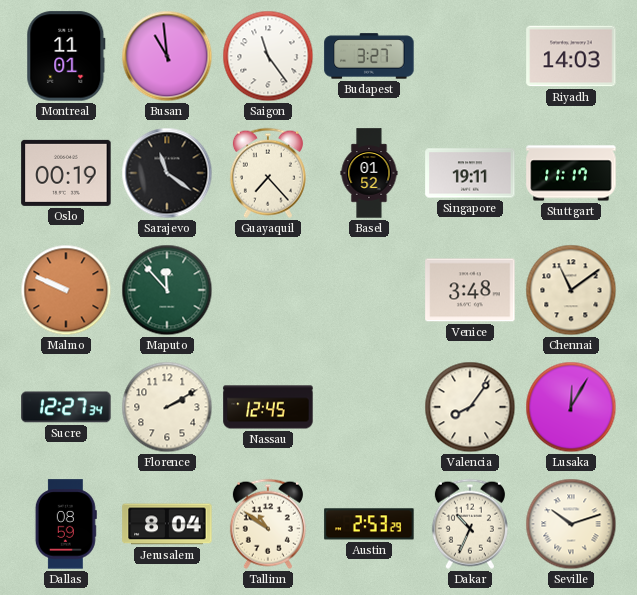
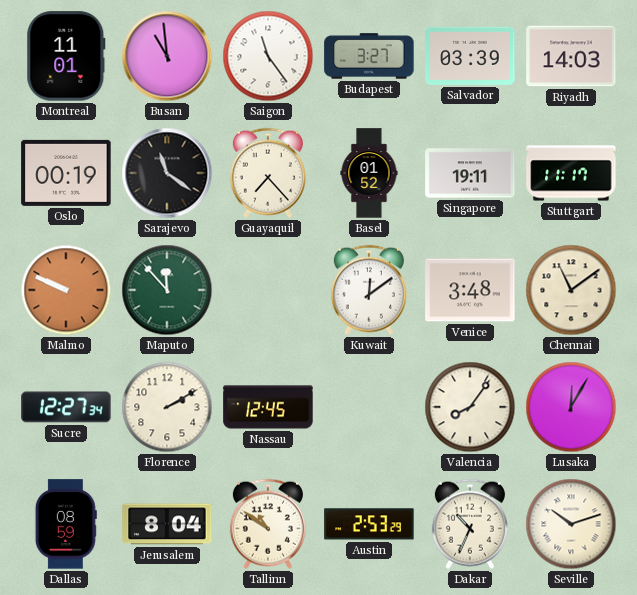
Salvador: none -> 03:39 (470, 56)
Kuwait: none -> 12:09 (369, 290)
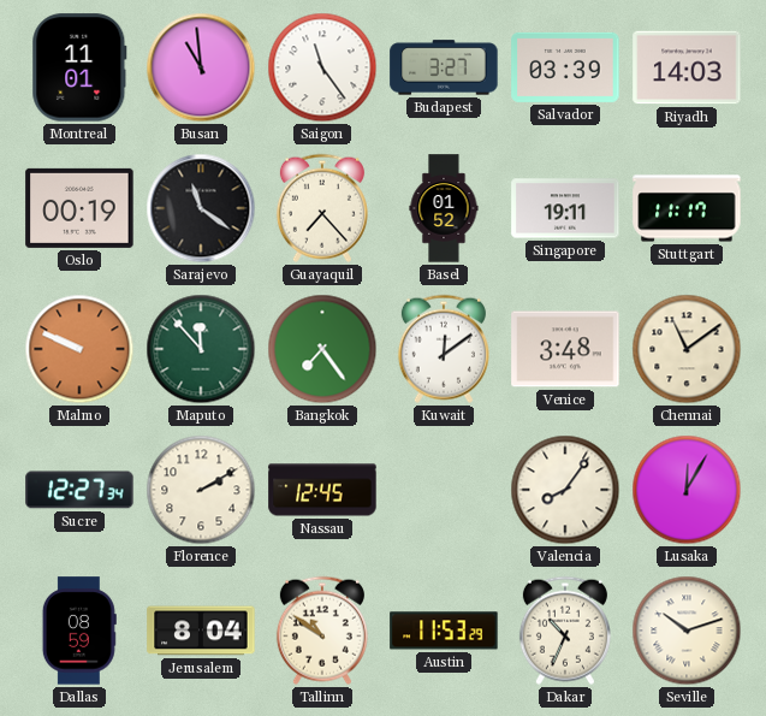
Bangkok: none -> 7:24 (322, 349)
Austin: 2:53 -> 11:53 (444, 631)
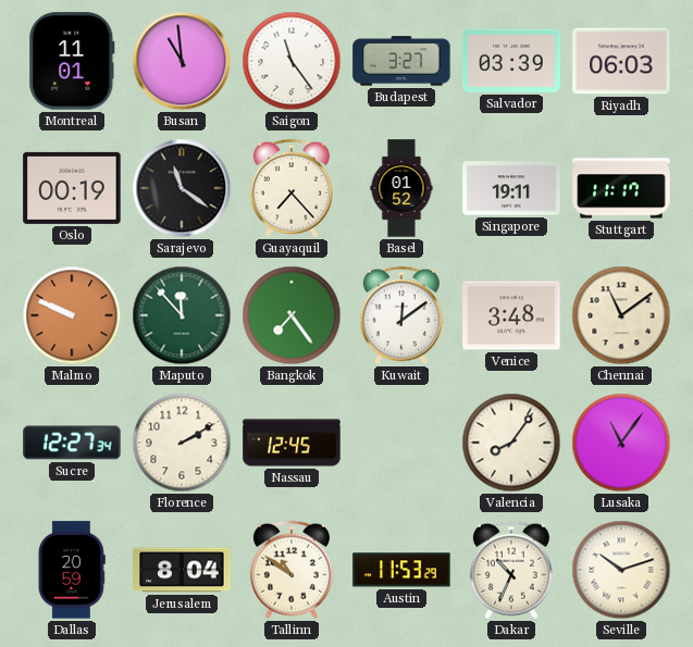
Riyadh: 14:03 -> 06:03 (621, 61)
Lusaka: 12:05 -> 11:06 (621, 443)
Dallas: 08:59 -> 20:59 (72, 570)
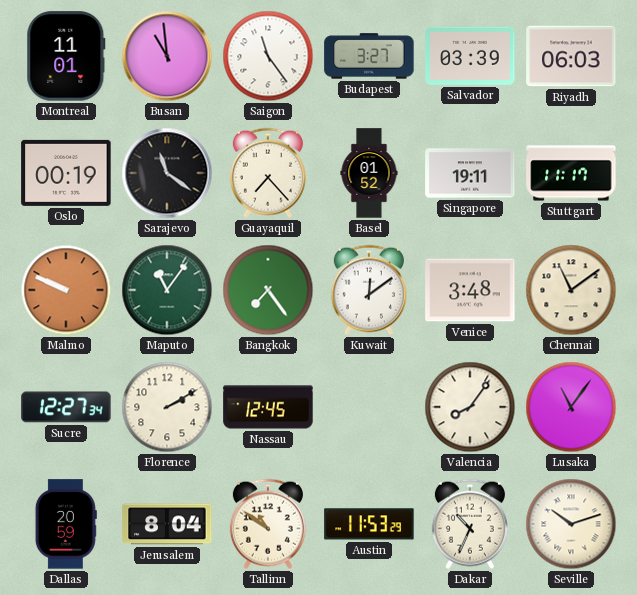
Maputo: 11:53 -> 11:06 (167, 290)
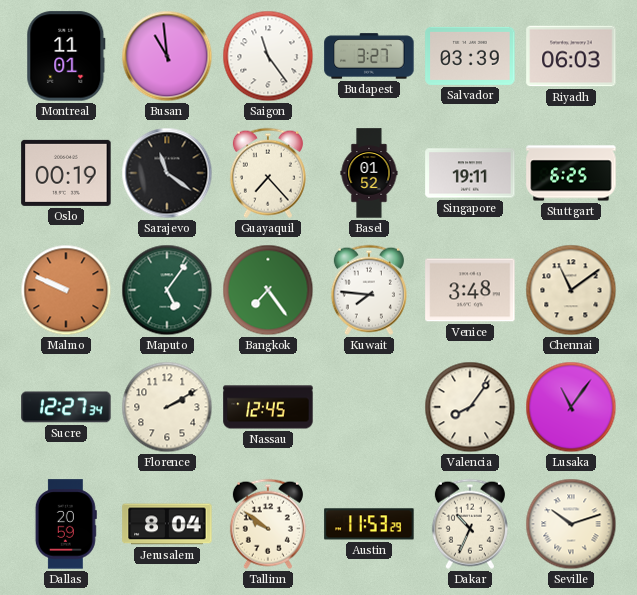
Stuttgart: 11:17 -> 6:25 (571, 173)
Maputo: 11:06 -> 5:06 (167, 290)
Kuwait: 12:09 -> 7:46 (369, 290)
Tallinn: 10:51 -> 9:51 (268, 524)
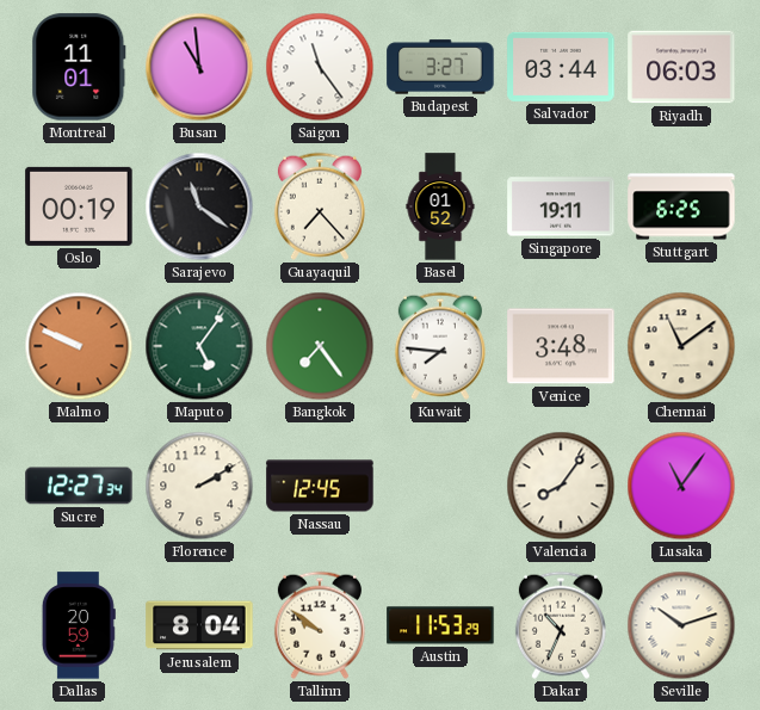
Salvador: 03:39 -> 03:44 (561, 67)
